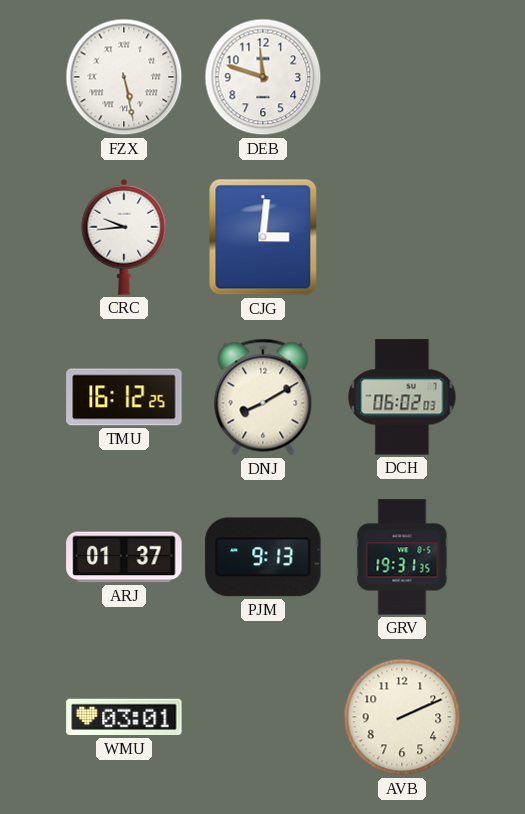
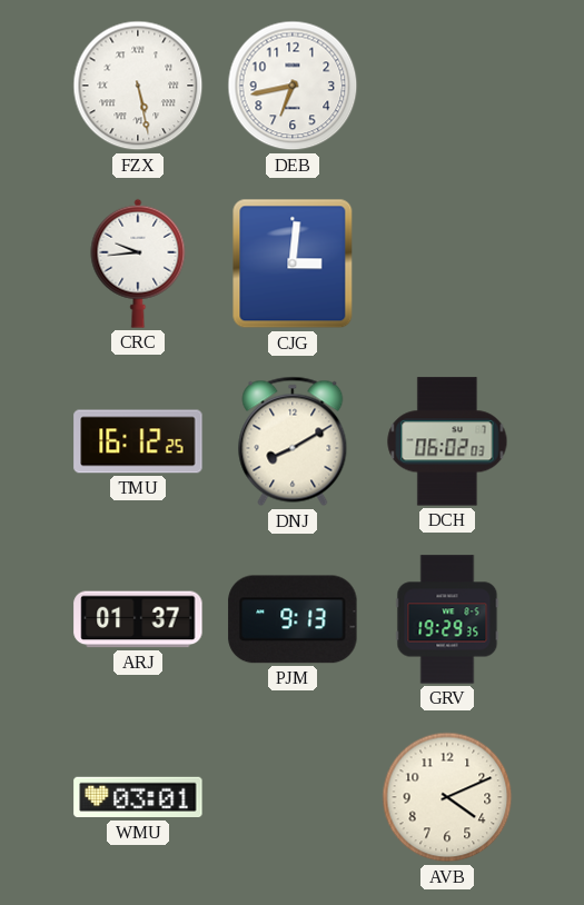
DEB: 11:48 -> 6:43 (293, 86)
GRV: 19:31 -> 19:29 (447, 619)
AVB: 2:11 -> 4:11 (447, 797)
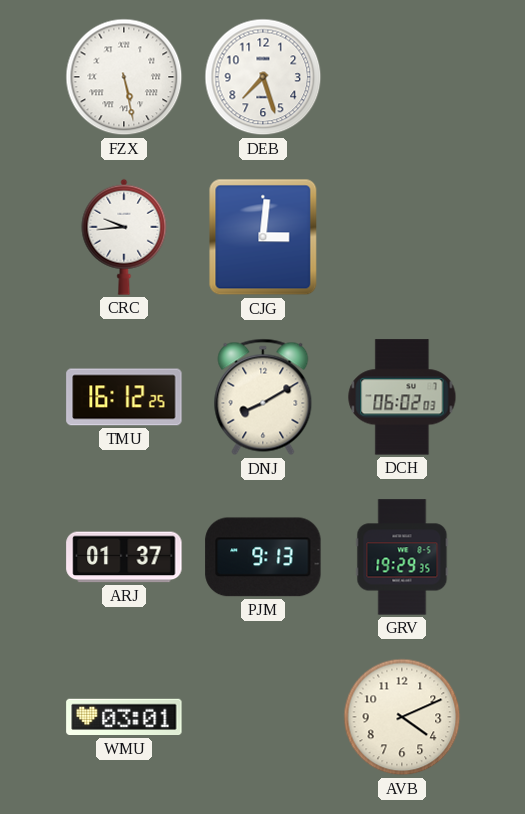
DEB: 6:43 -> 7:27 (263, 77)
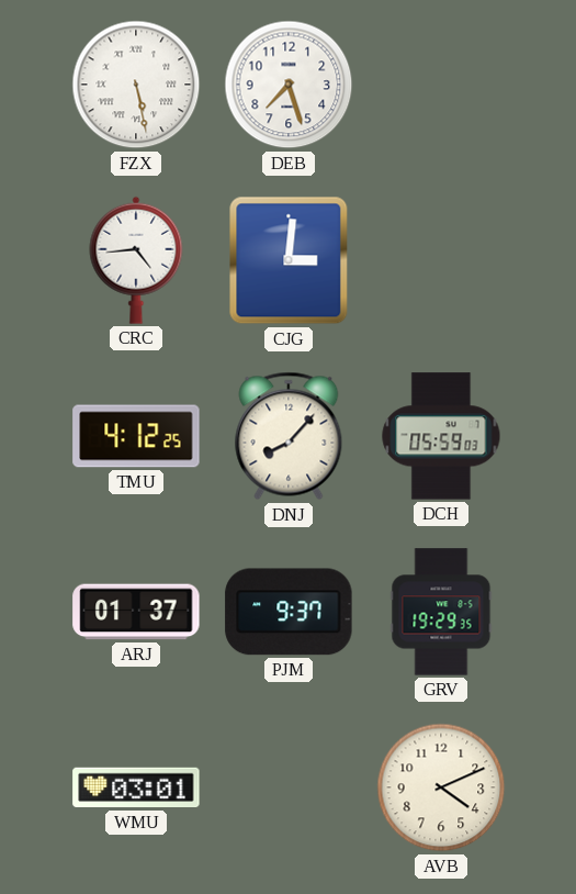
CRC: 9:44 -> 4:44 (136, 260)
TMU: 16:12 -> 4:12 (136, 436)
DNJ: 8:10 -> 8:07 (289, 436)
DCH: 06:02 -> 05:59 (441, 436)
PJM: 9:13 -> 9:37 (289, 612)
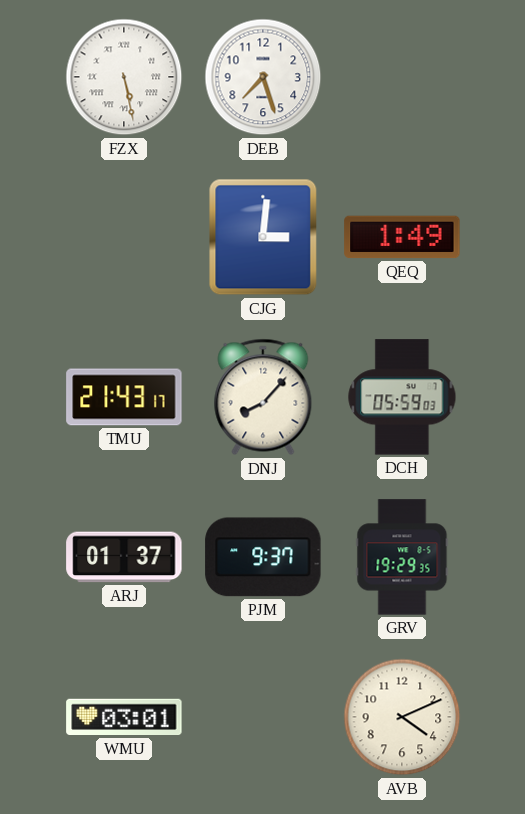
CRC: 4:44 -> none (136, 260)
QEQ: none -> 1:49 (402, 237)
TMU: 4:12 -> 21:43 (124, 397)
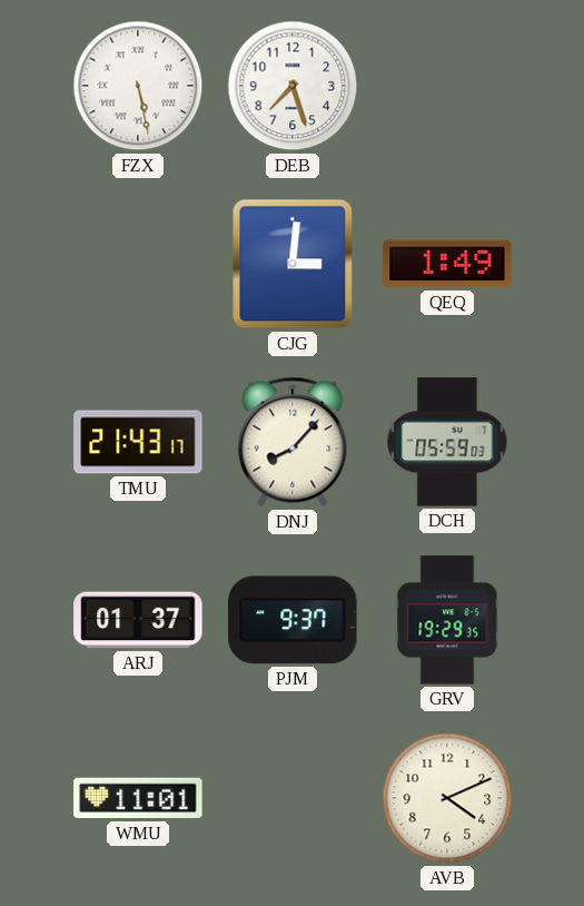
WMU: 03:01 -> 11:01 (138, 798)
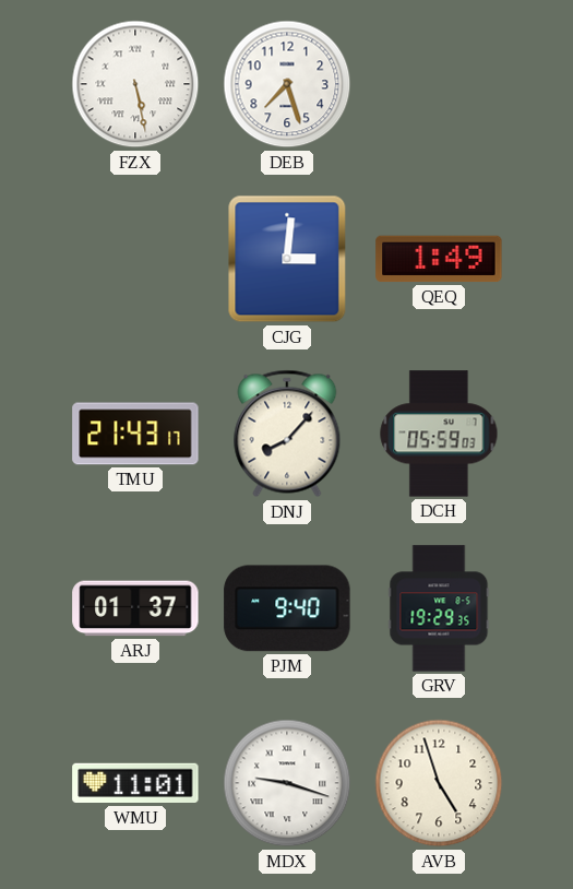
PJM: 9:37 -> 9:40 (287, 608)
MDX: none -> 9:18 (287, 783)
AVB: 4:11 -> 4:57 (439, 783)
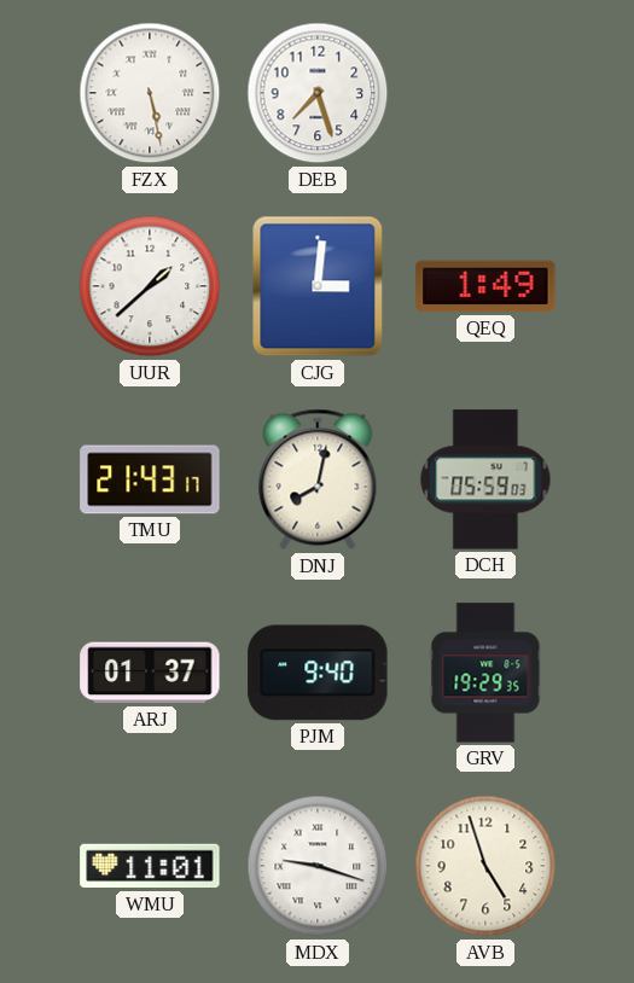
UUR: none -> 1:38 (150, 286)
DNJ: 8:07 -> 8:02 (318, 479)
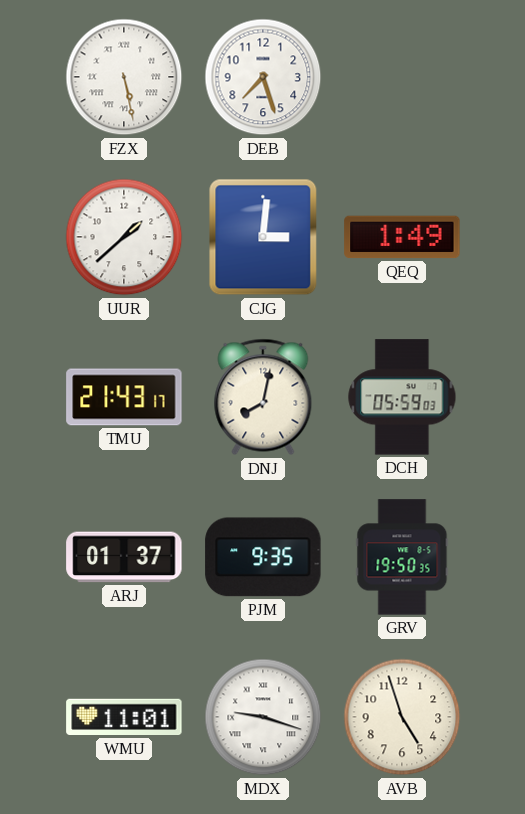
PJM: 9:40 -> 9:35 (263, 557)
GRV: 19:29 -> 19:50 (402, 557)
